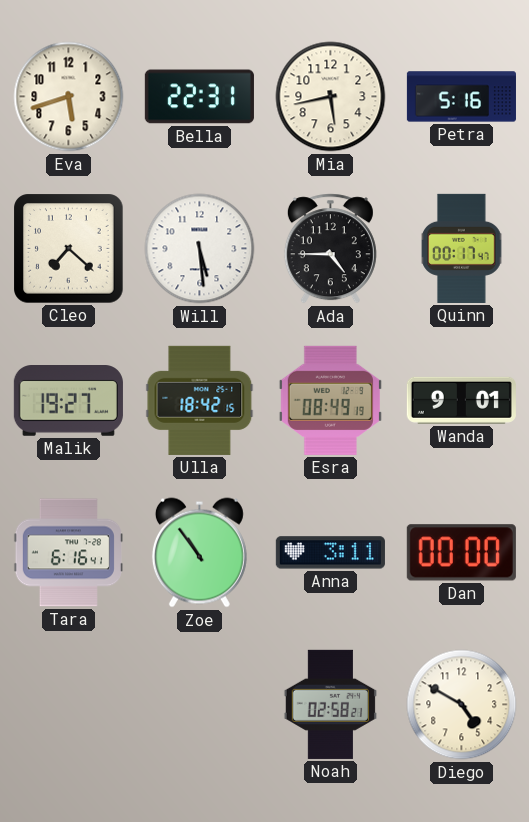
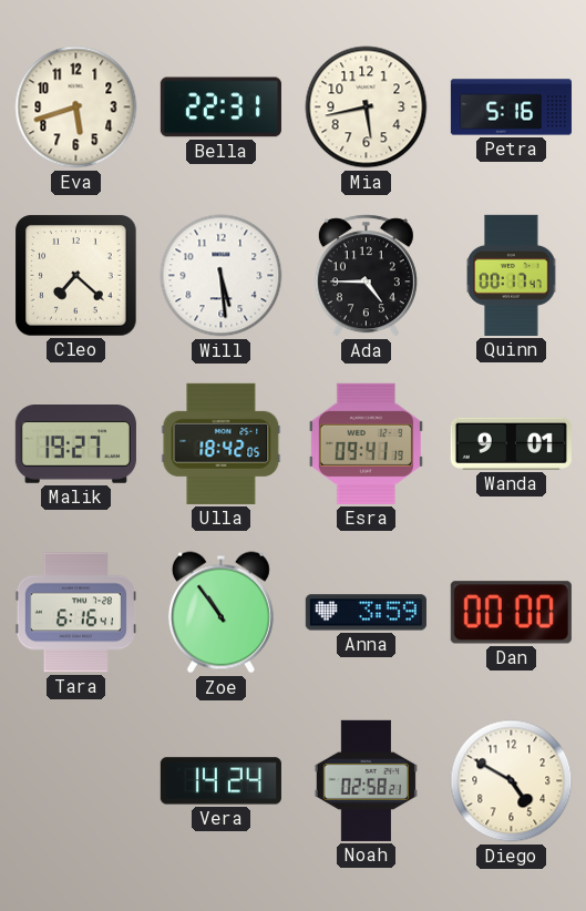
Ulla: 18:42:15 -> 18:42:05 (222, 443)
Esra: 08:49 -> 09:41 (366, 443)
Anna: 3:11 -> 3:59 (366, 613)
Vera: none -> 14:24 (220, 781)
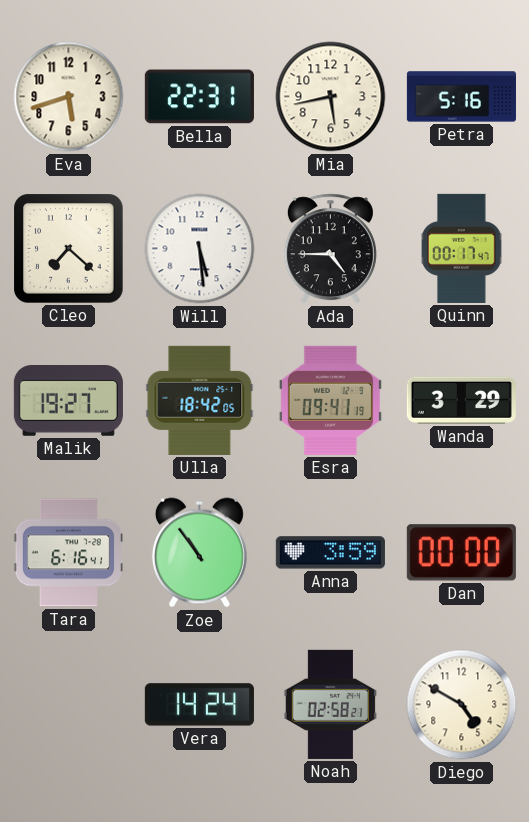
Wanda: 9:01 -> 3:29 (461, 400)
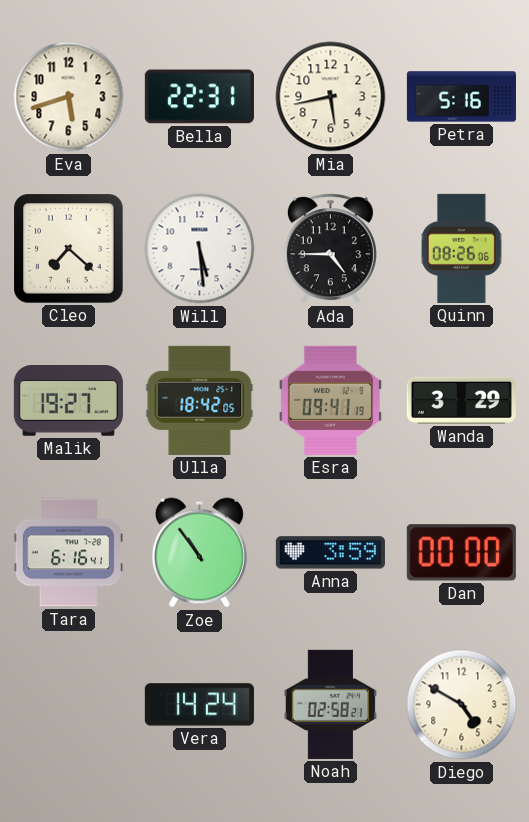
Quinn: 00:17 -> 08:26 (462, 248)
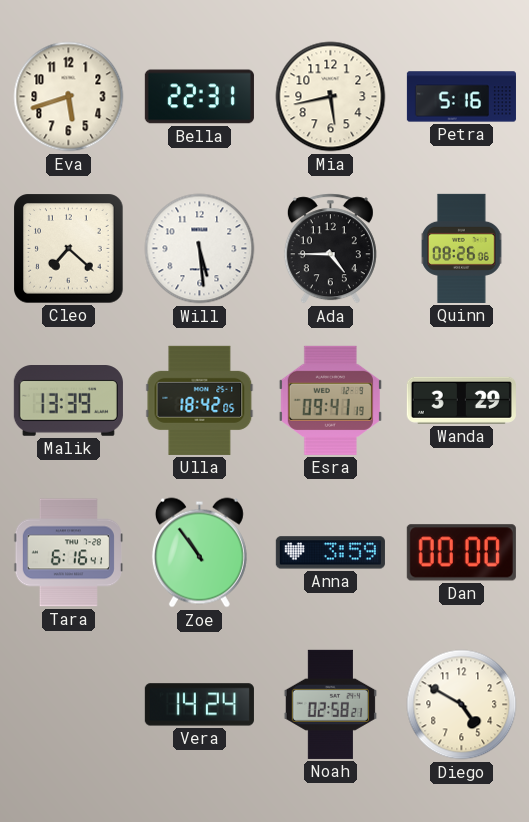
Malik: 19:27 -> 13:39 (68, 401)
